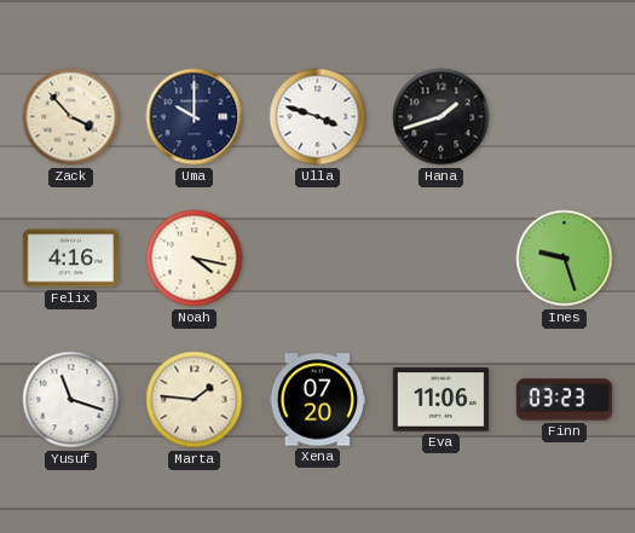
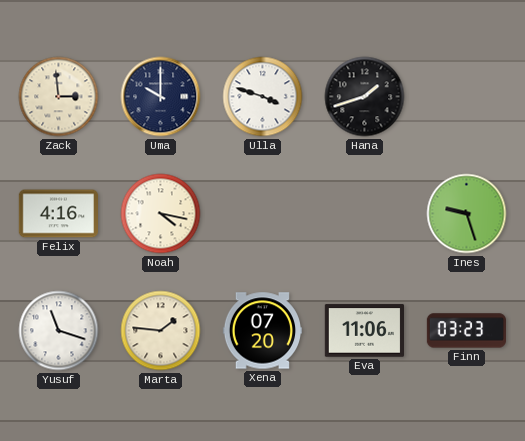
Zack: 3:53 -> 2:59 (59, 97)
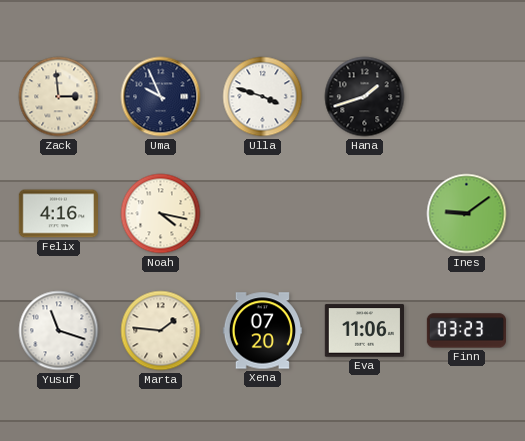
Uma: 10:00 -> 9:56 (161, 97)
Ines: 9:27 -> 9:09 (467, 214)
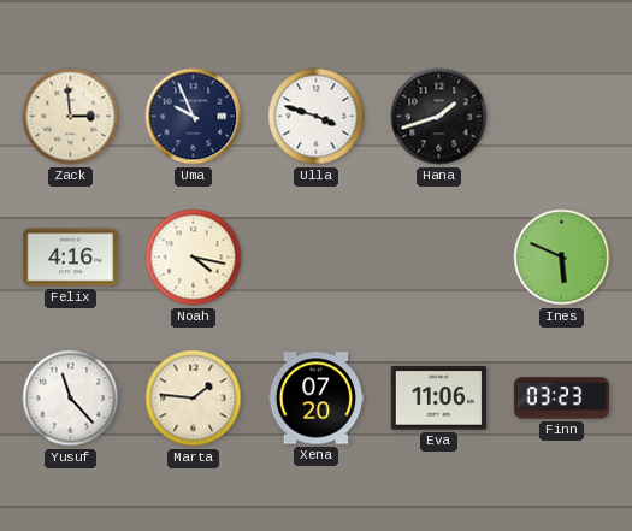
Ines: 9:09 -> 5:49 (562, 258)
Yusuf: 11:18 -> 11:23 (71, 399)
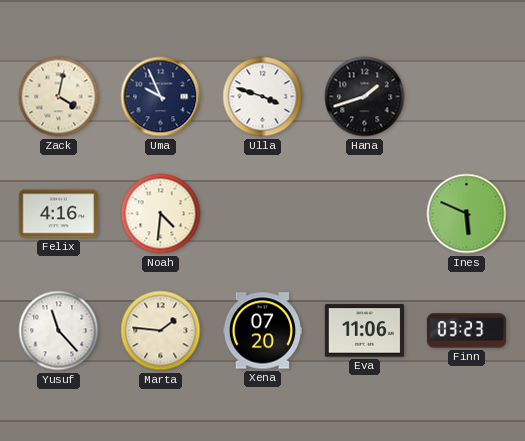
Zack: 2:59 -> 4:02 (59, 97)
Noah: 4:17 -> 4:31 (161, 214)
